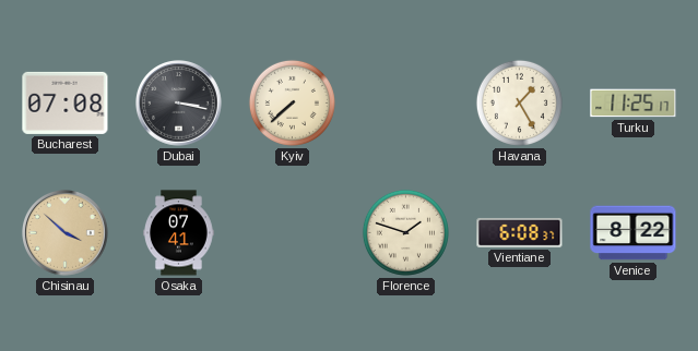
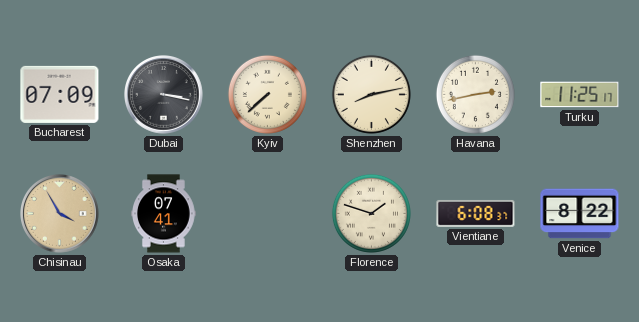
Bucharest: 07:08 -> 07:09 (60, 94)
Shenzhen: none -> 8:13 (371, 94)
Havana: 1:25 -> 2:43 (475, 94)
Chisinau: 3:52 -> 3:55 (60, 214)
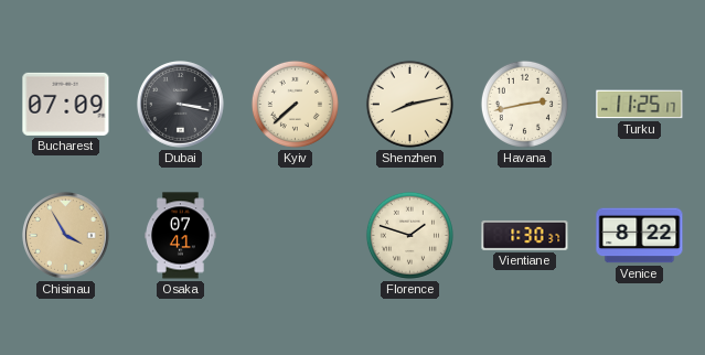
Vientiane: 6:08 -> 1:30 (525, 235)
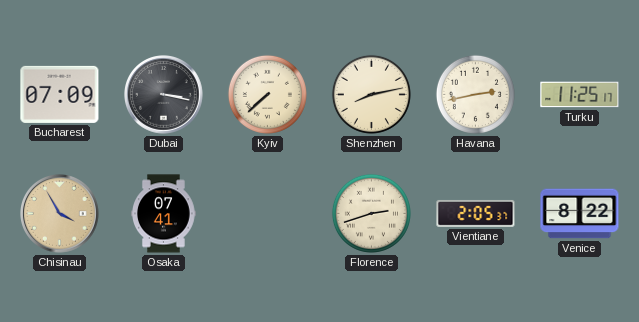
Florence: 1:48 -> 2:42 (371, 213)
Vientiane: 1:30 -> 2:05 (476, 213)
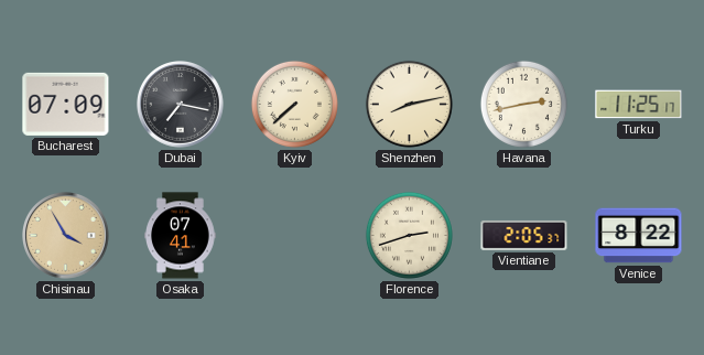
Dubai: 3:17 -> 7:17 (181, 105)
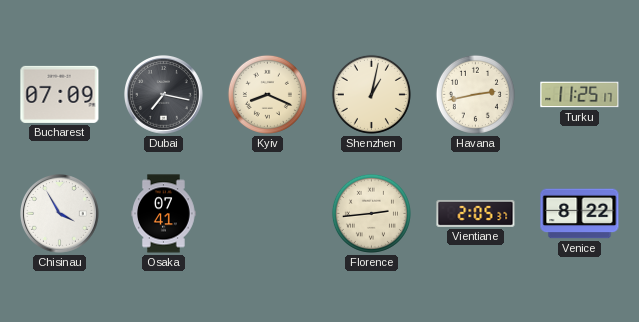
Kyiv: 7:38 -> 8:19 (267, 94)
Shenzhen: 8:13 -> 1:02 (371, 94)
Chisinau dial: champagne -> white (60, 214)
Florence: 2:42 -> 2:44 (371, 213)
